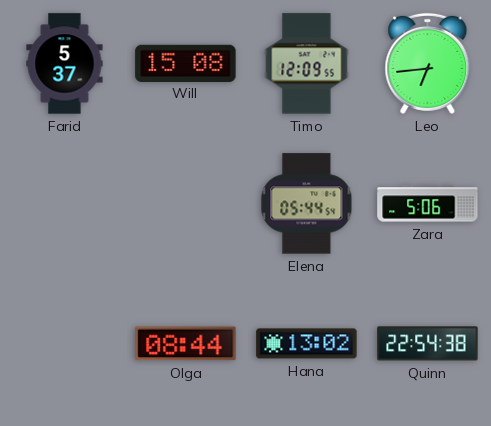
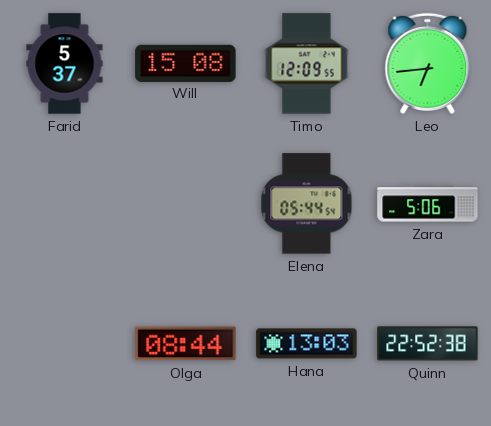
Hana: 13:02 -> 13:03 (307, 344)
Quinn: 22:54 -> 22:52 (428, 344)
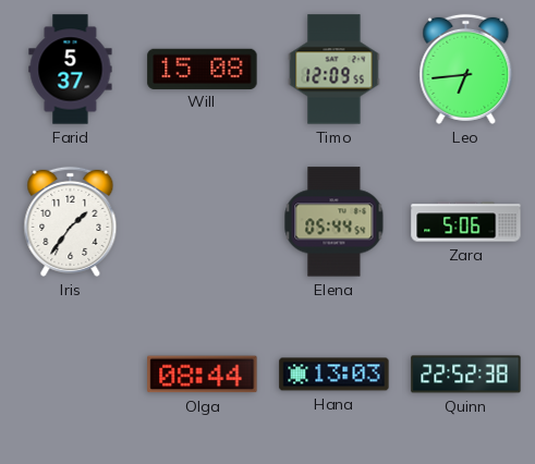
Iris: none -> 1:36 (71, 221)
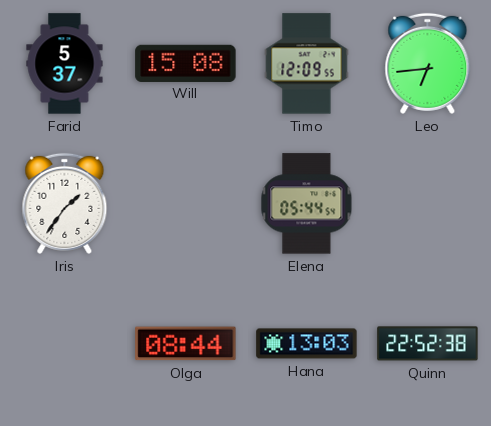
Zara: 5:06 -> none (466, 222)
